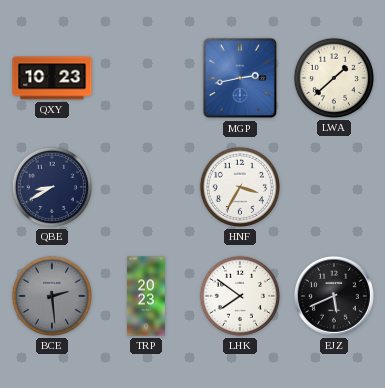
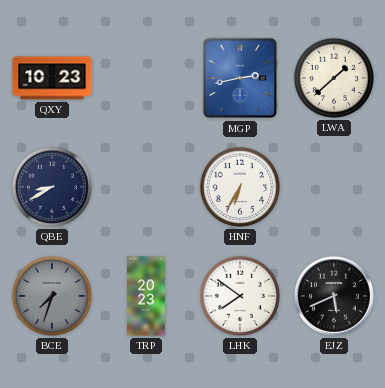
HNF: 3:35 -> 6:35 (240, 187)
BCE: 2:29 -> 7:33 (52, 296)
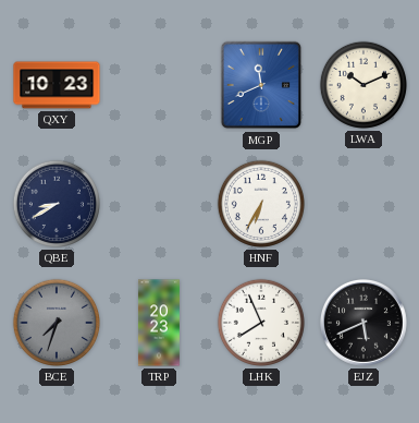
MGP: 2:43 -> 11:41 (261, 85)
LWA: 1:38 -> 10:11 (363, 85)
LHK: 7:51 -> 7:56 (261, 323)
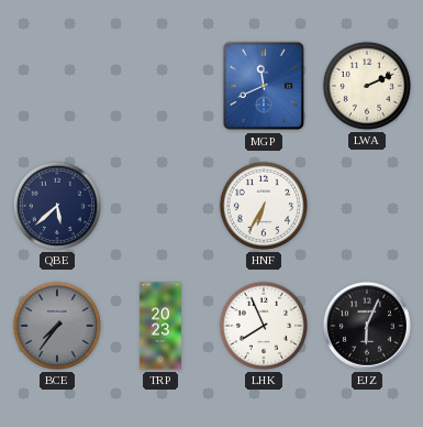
QXY: 10:23 -> none (57, 85)
LWA: 10:11 -> 2:11 (367, 86)
QBE: 8:40 -> 5:38 (57, 206)
BCE: 7:33 -> 7:36 (57, 326)
EJZ: 5:41 -> 6:04 (367, 326)
